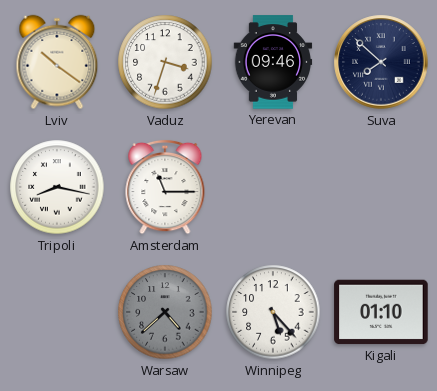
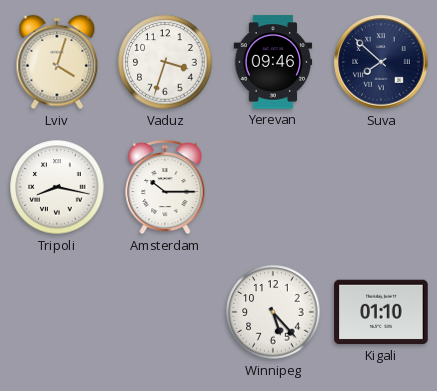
Lviv: 10:21 -> 4:03 (57, 62)
Amsterdam: 11:15 -> 10:15 (165, 187)
Warsaw: 4:38 -> none (165, 312)
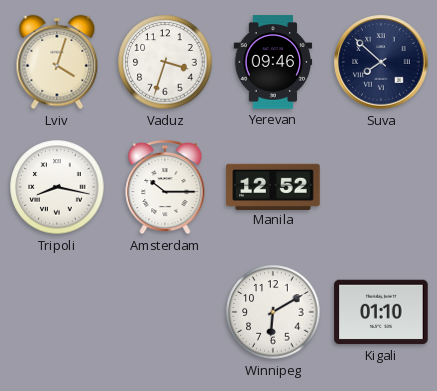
Manila: none -> 12:52 (273, 186)
Winnipeg: 5:23 -> 6:10 (273, 312)
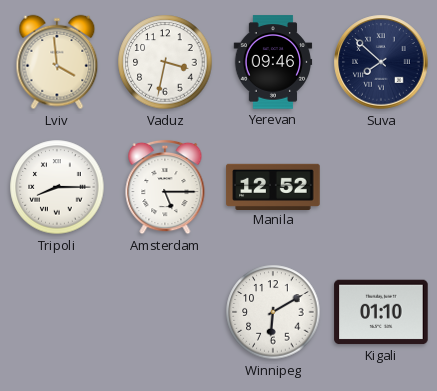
Lviv: 4:03 -> 3:59 (57, 62)
Vaduz: 3:33 -> 3:32 (165, 62)
Tripoli: 8:17 -> 8:15 (57, 187)
Amsterdam: 10:15 -> 5:15 (165, 187)
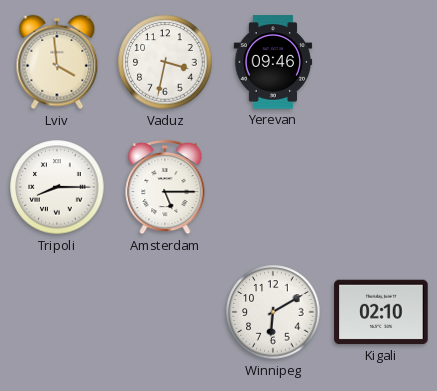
Suva: 7:52 -> none (381, 62)
Manila: 12:52 -> none (273, 186)
Kigali: 01:10 -> 02:10 (381, 312)
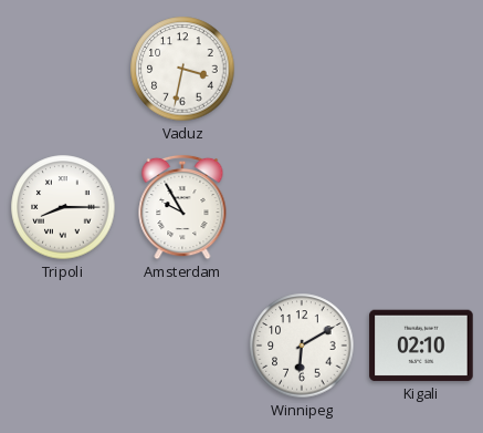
Lviv: 3:59 -> none (57, 62)
Yerevan: 09:46 -> none (273, 62)
Amsterdam: 5:15 -> 9:55 (182, 207)
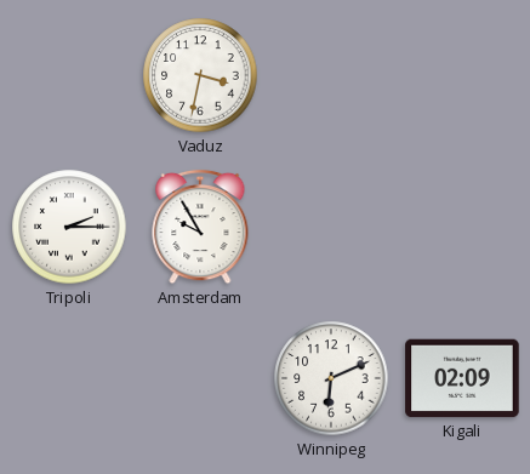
Tripoli: 8:15 -> 2:15 (69, 227)
Winnipeg: 6:10 -> 6:11 (331, 378)
Kigali: 02:10 -> 02:09 (462, 378)
